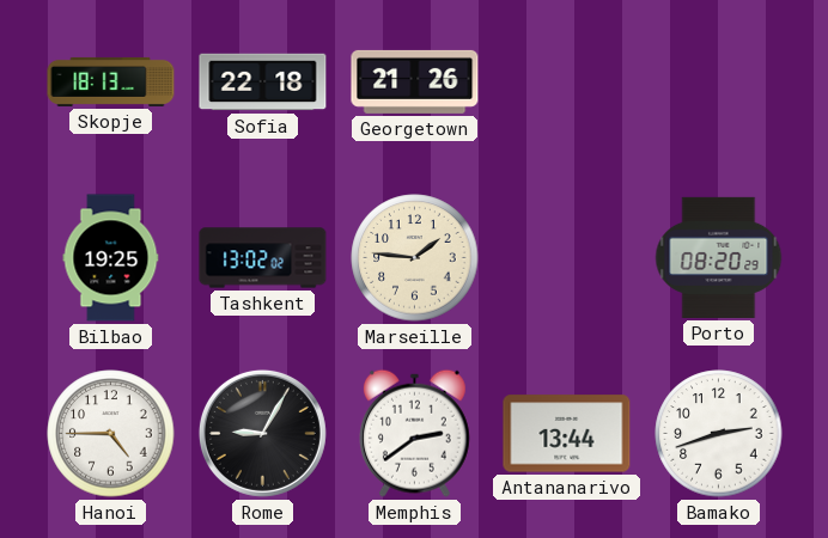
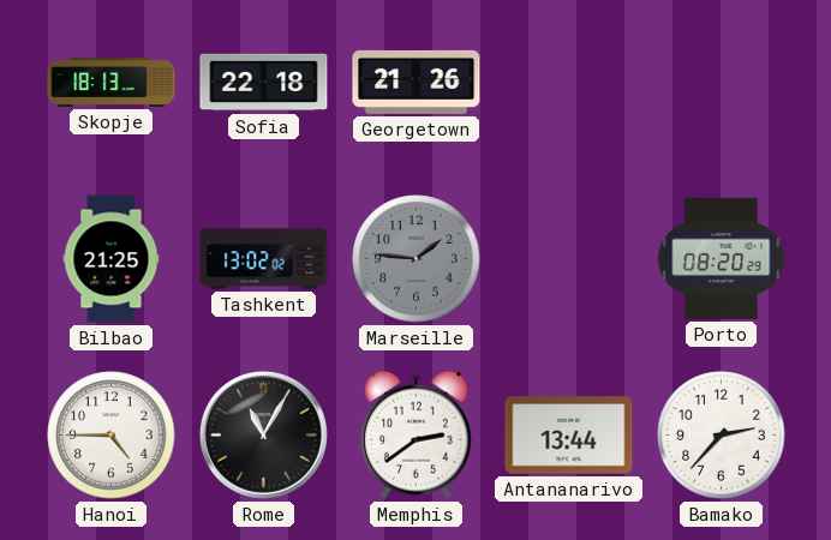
Bilbao: 19:25 -> 21:25 (112, 259)
Marseille dial: cream -> grey (417, 259)
Rome: 9:05 -> 11:05 (263, 434)
Bamako: 2:42 -> 2:37 (722, 436)
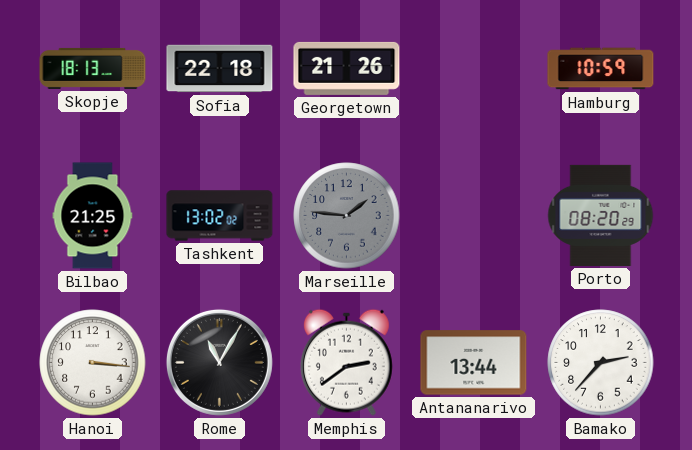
Hamburg: none -> 10:59 (601, 69)
Hanoi: 4:45 -> 3:16 (93, 363)
